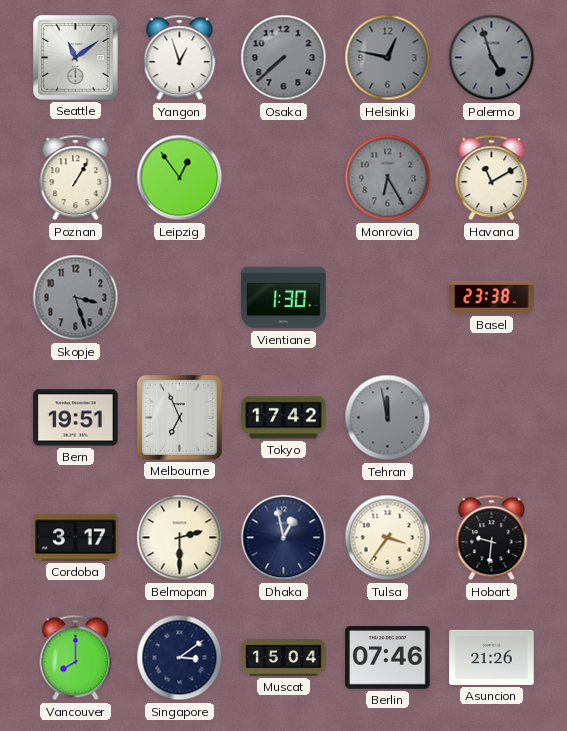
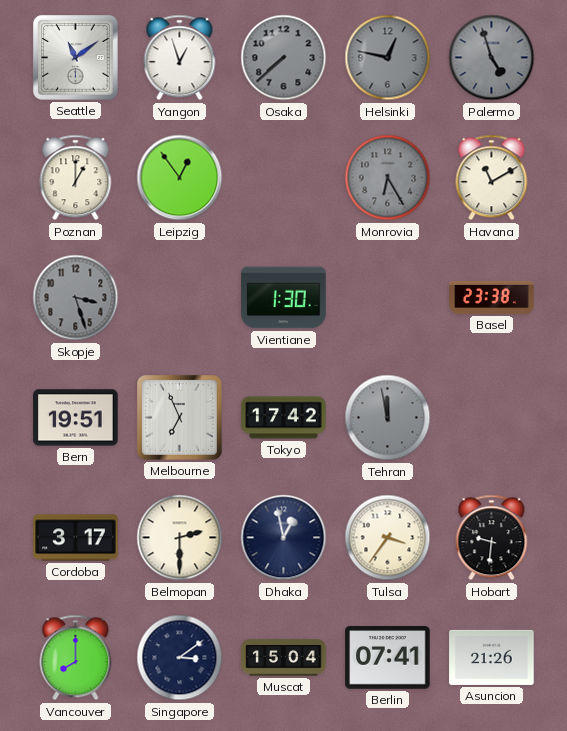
Poznan: 1:05 -> 1:00 (76, 178)
Berlin: 07:46 -> 07:41 (388, 658)
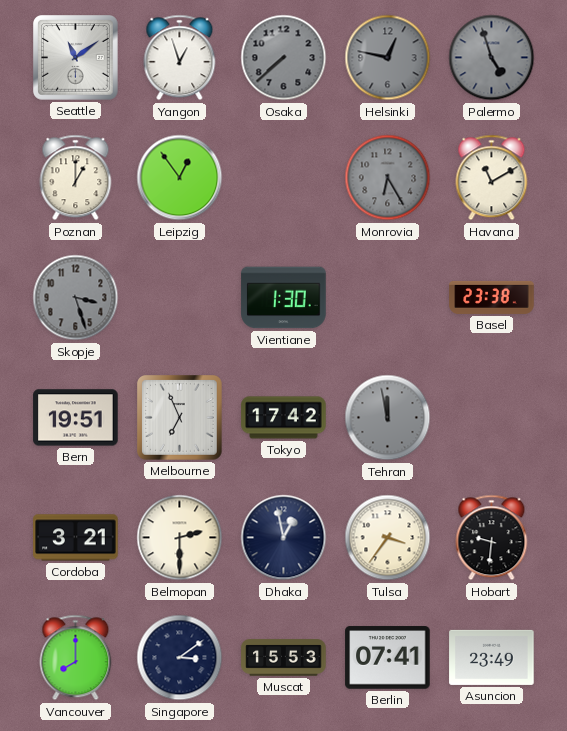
Cordoba: 3:17 -> 3:21 (76, 538)
Muscat: 15:04 -> 15:53 (284, 658)
Asuncion: 21:26 -> 23:49 (492, 657)
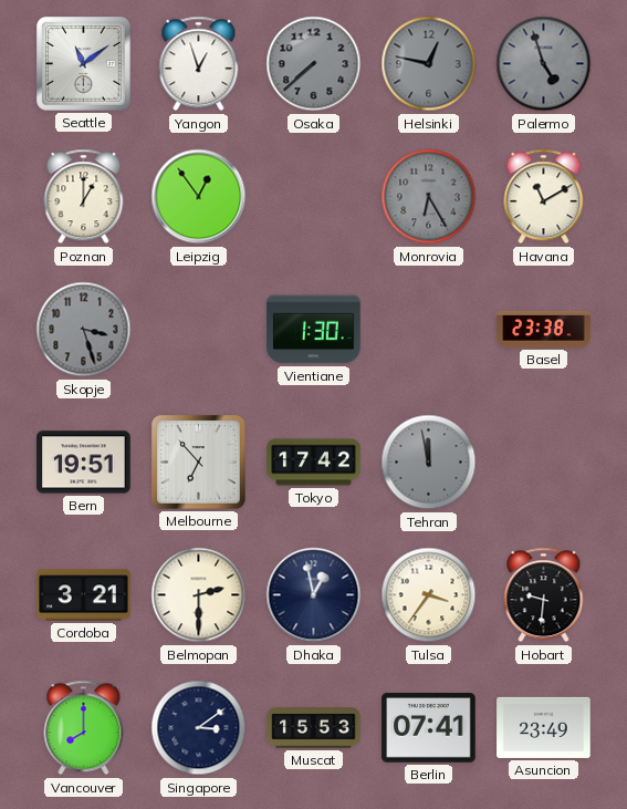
Melbourne: 6:56 -> 6:53 (199, 463)
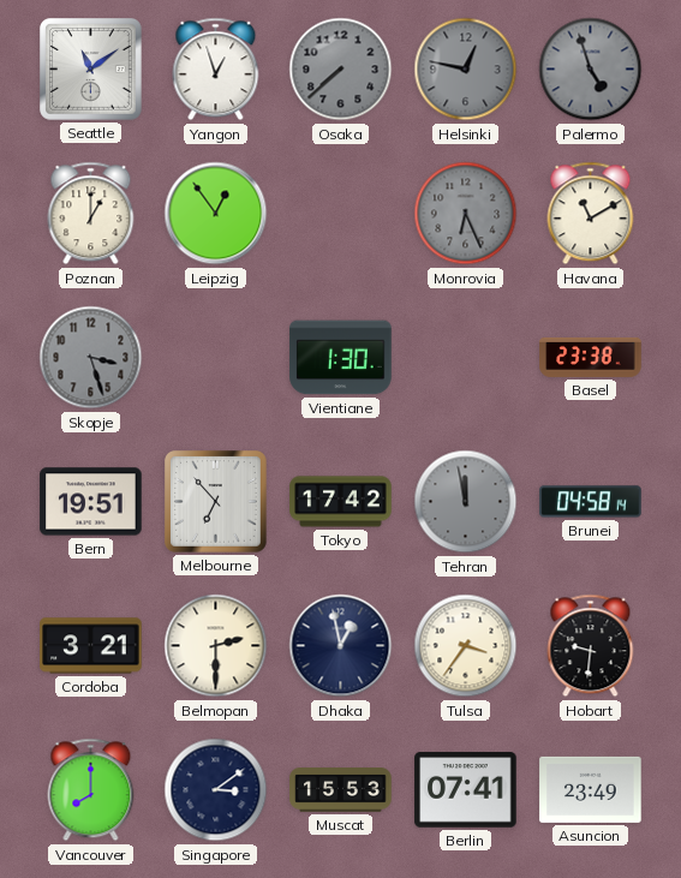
Monrovia: 6:25 -> 6:26 (466, 214)
Brunei: none -> 04:58 (591, 502)
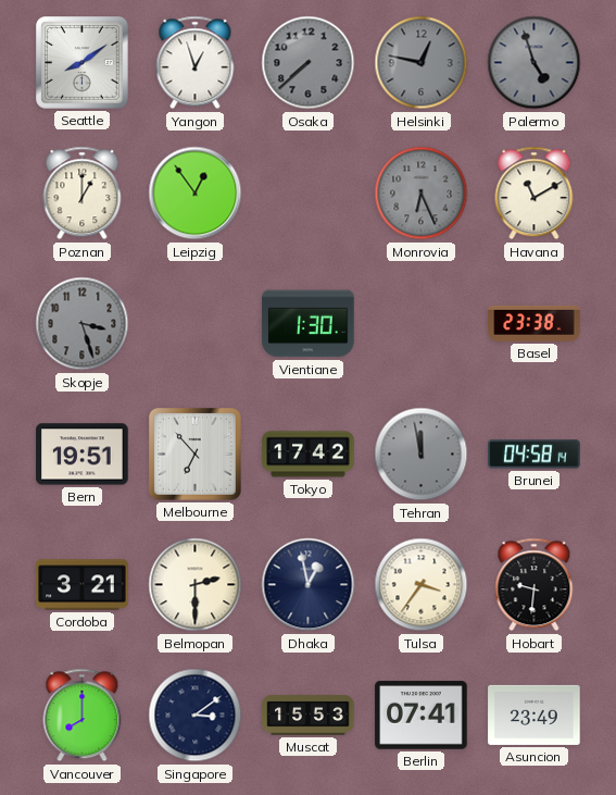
Seattle: 11:09 -> 8:09 (83, 63)
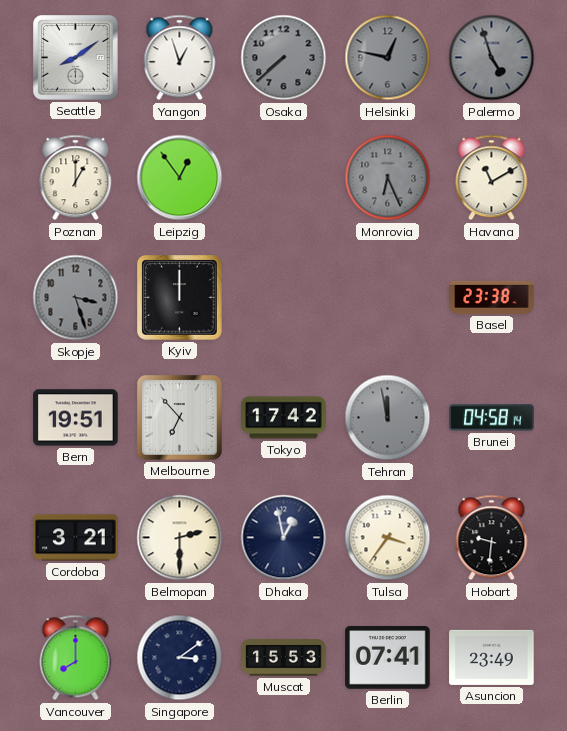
Kyiv: none -> 12:00 (180, 298)
Vientiane: 1:30 -> none (309, 324)
